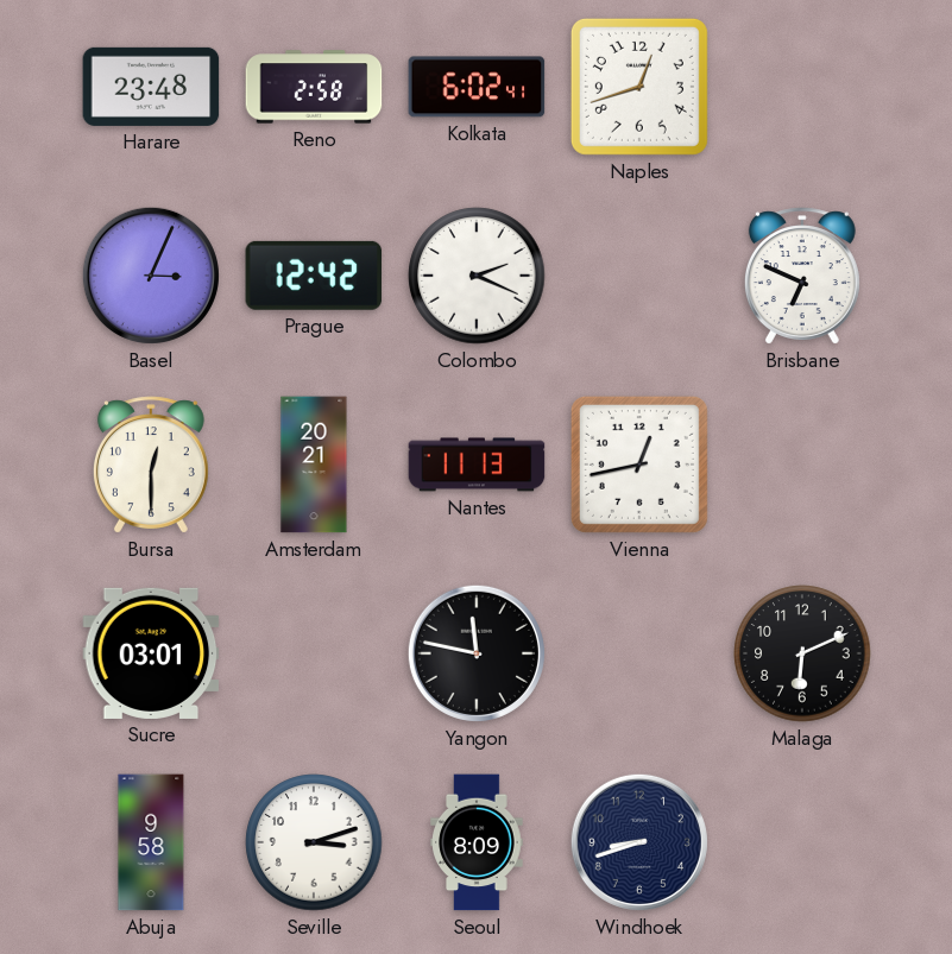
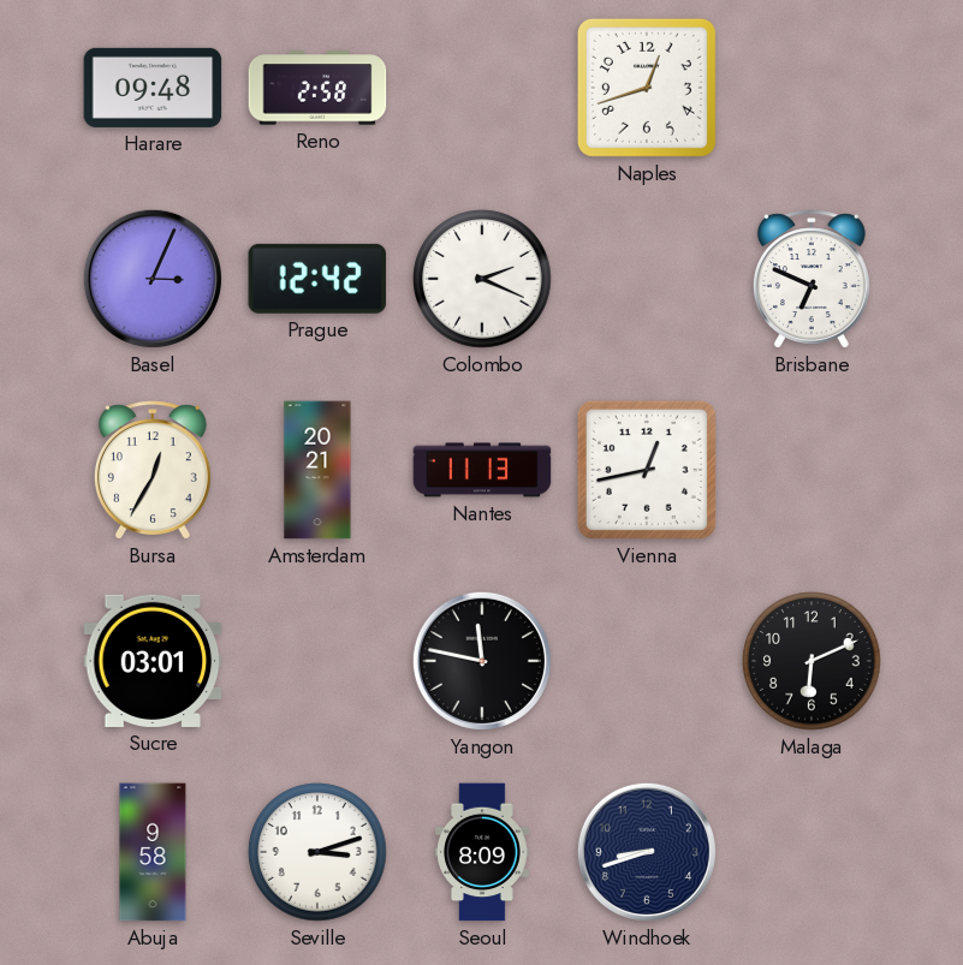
Harare: 23:48 -> 09:48 (153, 88)
Kolkata: 6:02 -> none (477, 87)
Bursa: 12:30 -> 12:35 (153, 470)
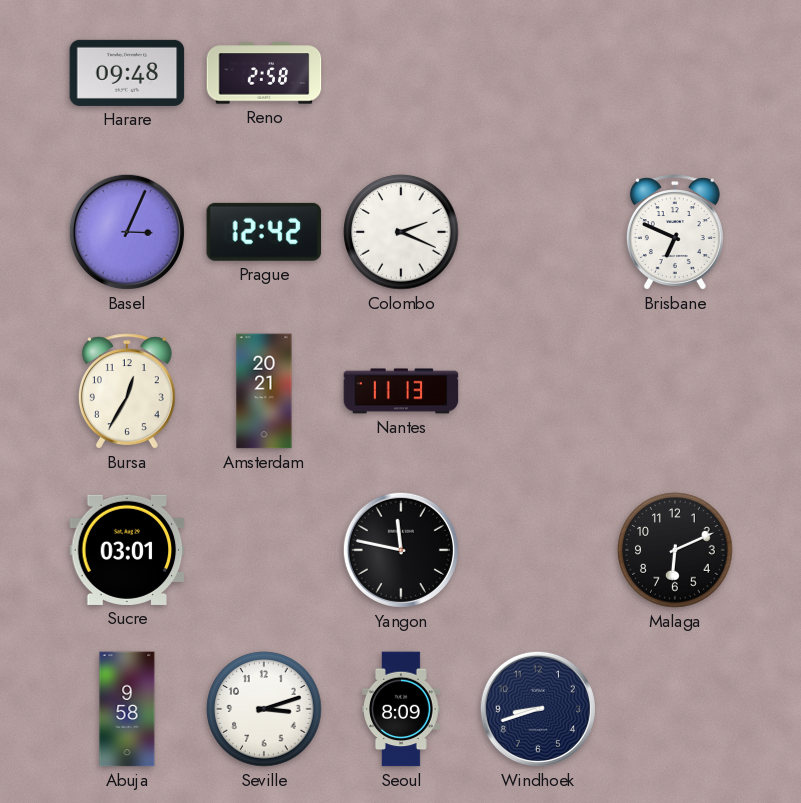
Naples: 12:42 -> none (647, 88)
Vienna: 12:43 -> none (647, 470)
